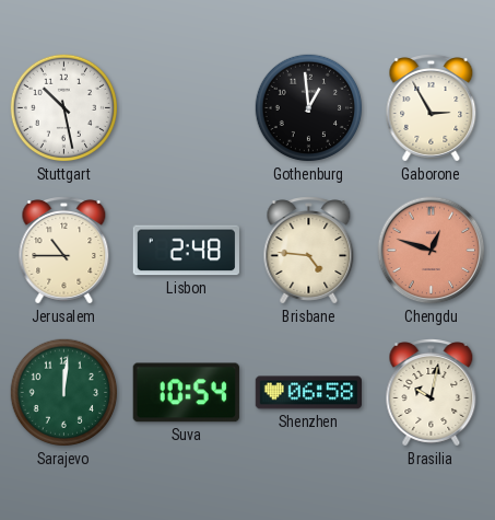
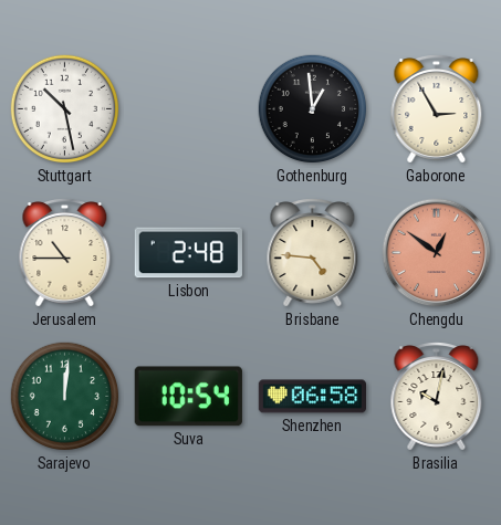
Chengdu: 12:48 -> 12:51 (437, 253)
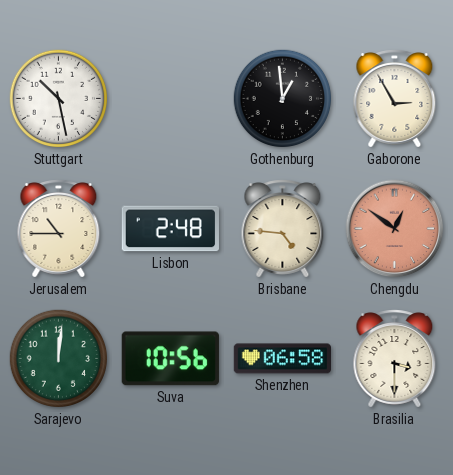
Suva: 10:54 -> 10:56 (170, 359)
Brasilia: 10:02 -> 3:30 (395, 359)
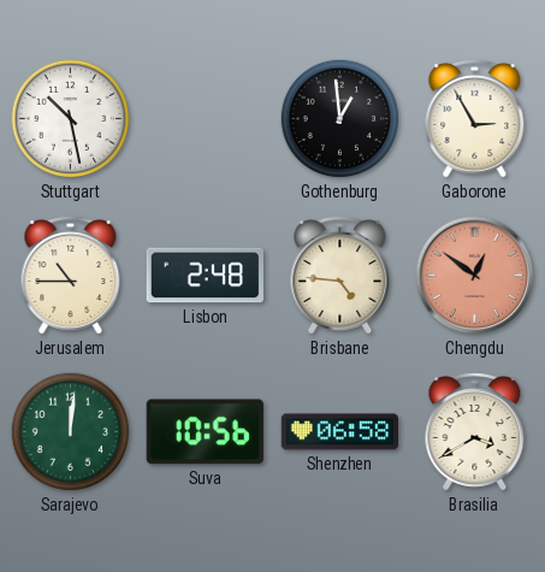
Brasilia: 3:30 -> 3:40 (475, 432)
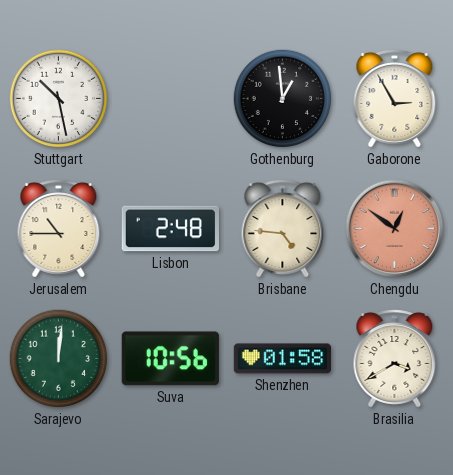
Shenzhen: 06:58 -> 01:58 (282, 359)
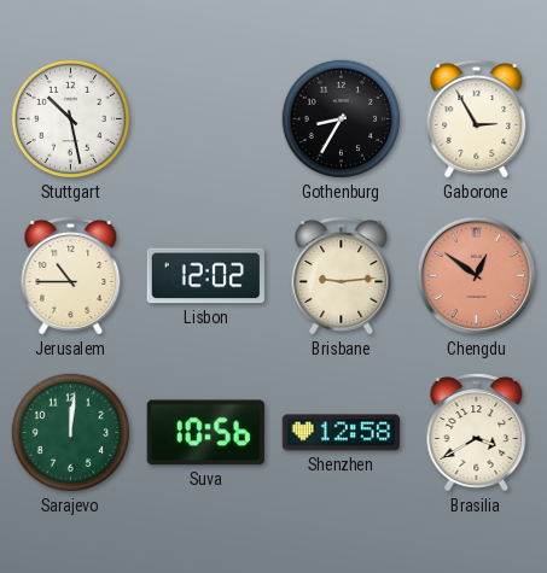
Gothenburg: 12:59 -> 8:35 (342, 119)
Lisbon: 2:48 -> 12:02 (205, 276)
Brisbane: 4:46 -> 9:14 (342, 276)
Shenzhen: 01:58 -> 12:58 (341, 433)
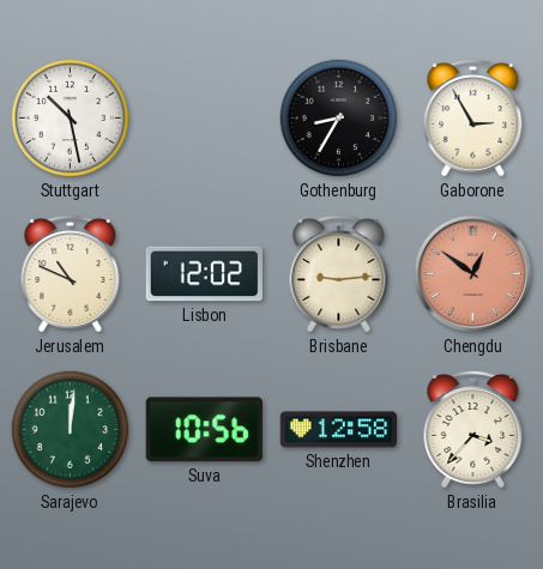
Jerusalem: 10:45 -> 10:49 (71, 274)
Brasilia: 3:40 -> 3:37 (473, 430)
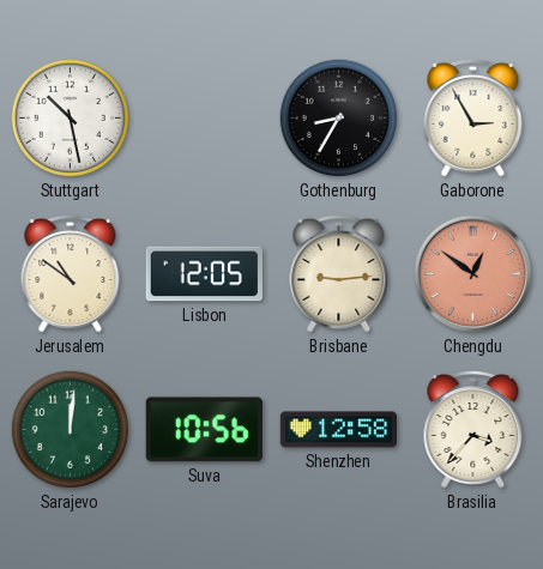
Jerusalem: 10:49 -> 10:51 (71, 274)
Lisbon: 12:02 -> 12:05 (204, 274)
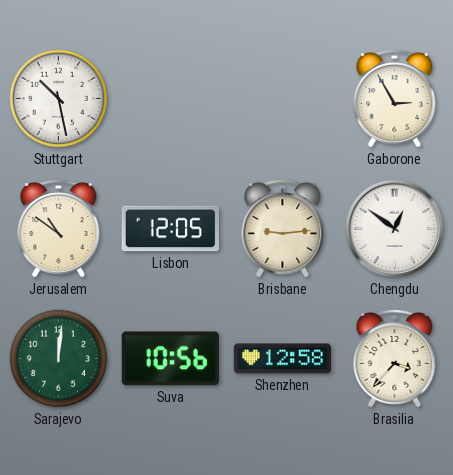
Gothenburg: 8:35 -> none (339, 119)
Chengdu dial: salmon -> white (395, 229)
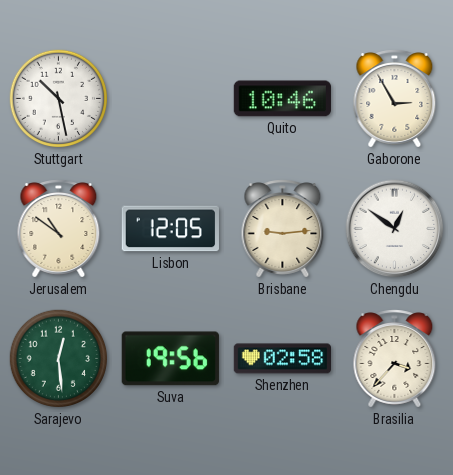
Quito: none -> 10:46 (282, 99)
Sarajevo: 12:01 -> 12:29 (59, 359)
Suva: 10:56 -> 19:56 (170, 359)
Shenzhen: 12:58 -> 02:58 (282, 359)
